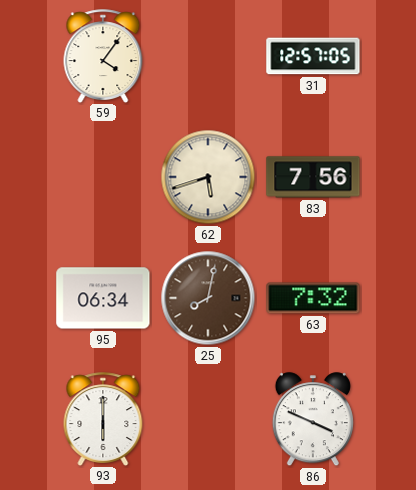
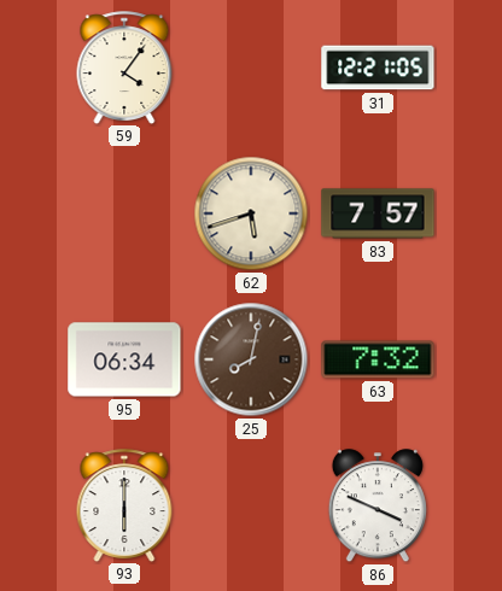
31: 12:57 -> 12:21 (378, 68)
83: 7:56 -> 7:57 (378, 213)
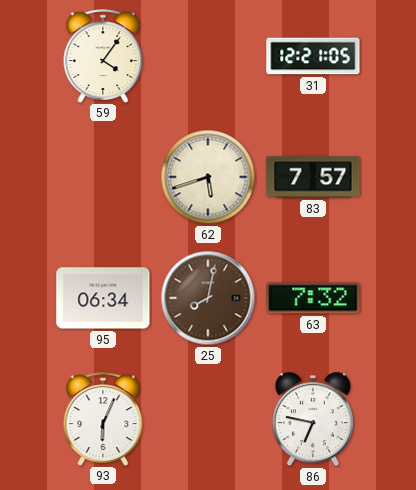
93: 6:00 -> 6:04 (103, 419)
86: 3:49 -> 6:47 (313, 420)
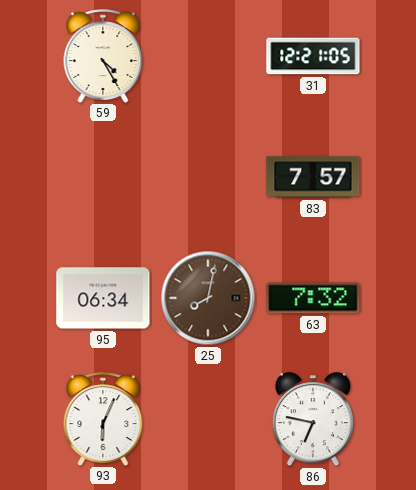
59: 4:06 -> 4:25 (103, 56)
62: 5:42 -> none (208, 177)
